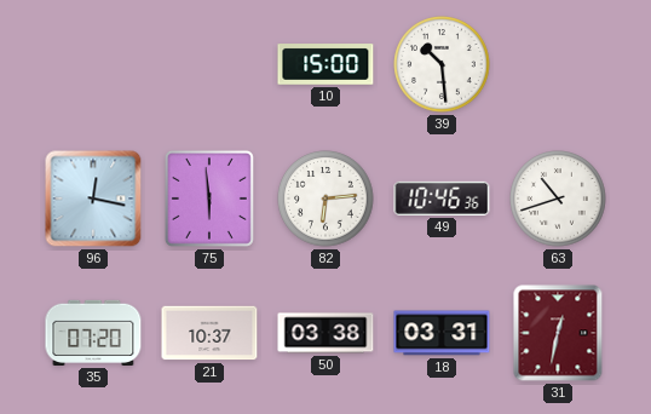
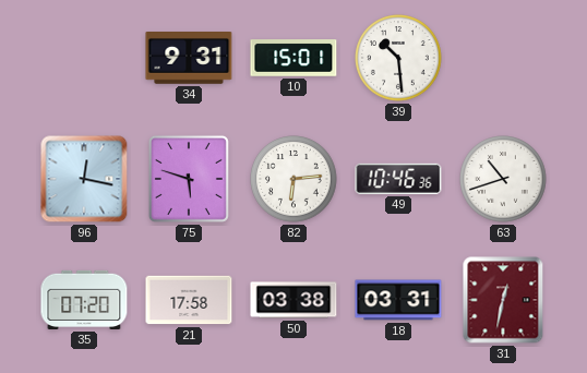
34: none -> 9:31 (189, 59)
10: 15:00 -> 15:01 (293, 58)
75: 5:59 -> 5:48 (189, 179)
21: 10:37 -> 17:58 (189, 300)
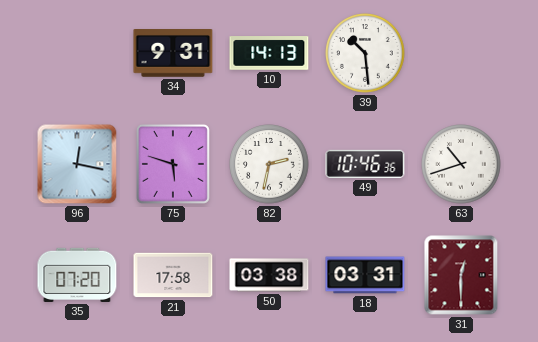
10: 15:01 -> 14:13 (269, 53)
82: 6:14 -> 2:32 (269, 164)
31: 12:32 -> 12:30 (461, 275)
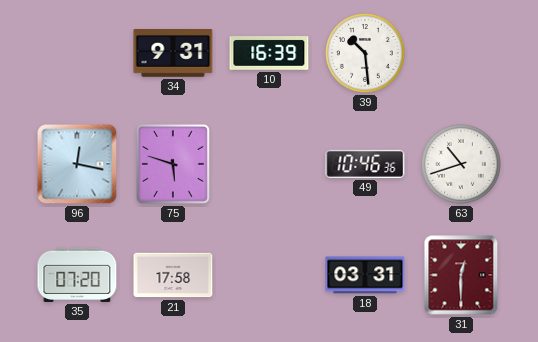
10: 14:13 -> 16:39 (269, 53)
82: 2:32 -> none (269, 164)
50: 03:38 -> none (269, 275)
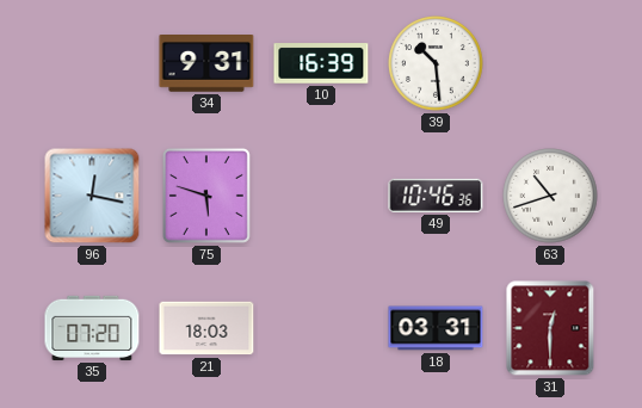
21: 17:58 -> 18:03 (206, 328)
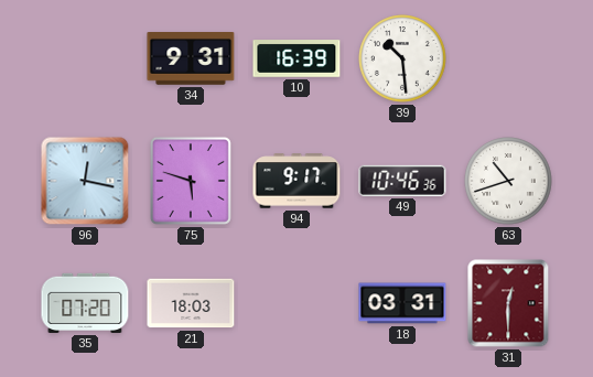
94: none -> 9:17 (296, 181)
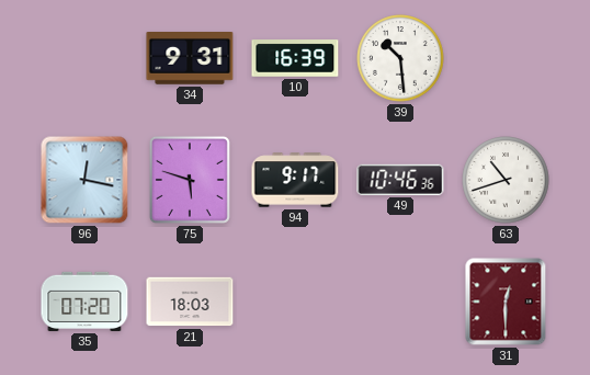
18: 03:31 -> none (402, 303)
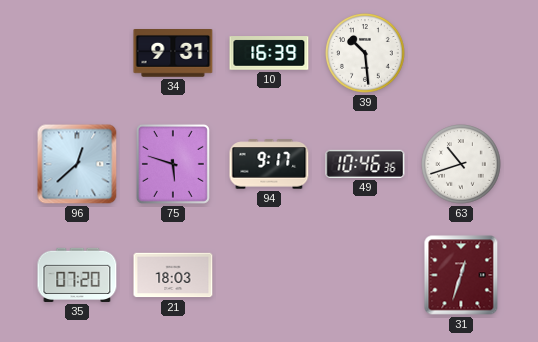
96: 12:17 -> 12:38 (77, 164)
31: 12:30 -> 12:33 (461, 275)
